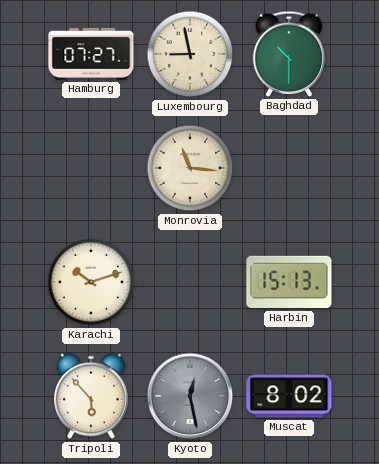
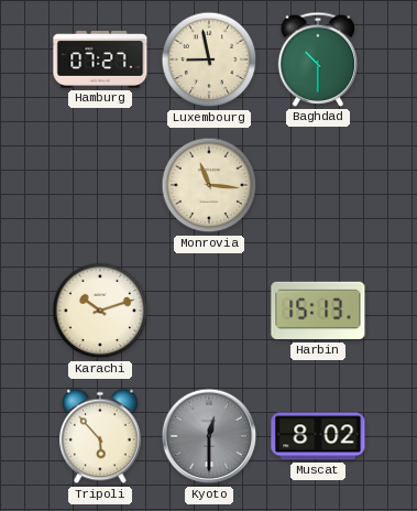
Kyoto: 12:28 -> 12:30 (209, 436)
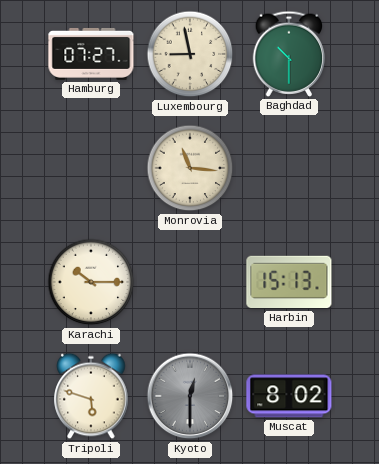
Karachi: 10:12 -> 10:15 (91, 282)
Tripoli: 5:53 -> 5:48 (91, 396)
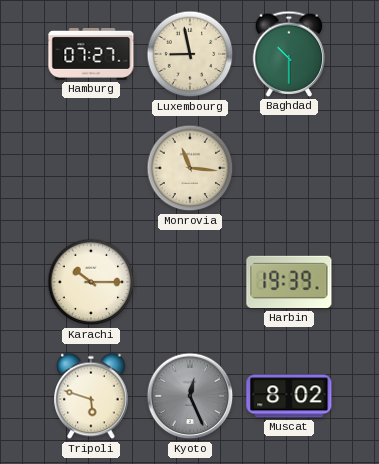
Harbin: 15:13 -> 19:39 (289, 282)
Kyoto: 12:30 -> 12:26 (190, 396)
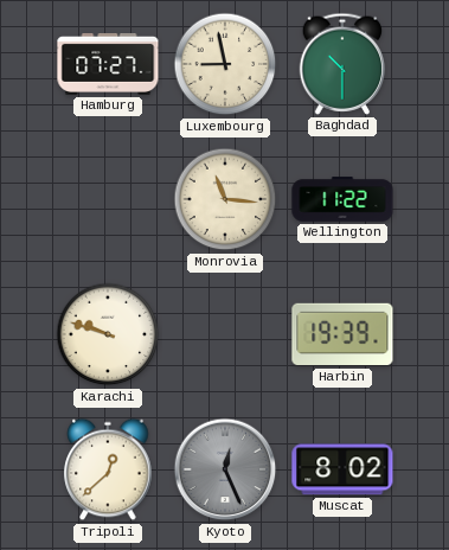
Wellington: none -> 11:22 (342, 199)
Karachi: 10:15 -> 9:48 (108, 334)
Tripoli: 5:48 -> 12:38 (108, 469)
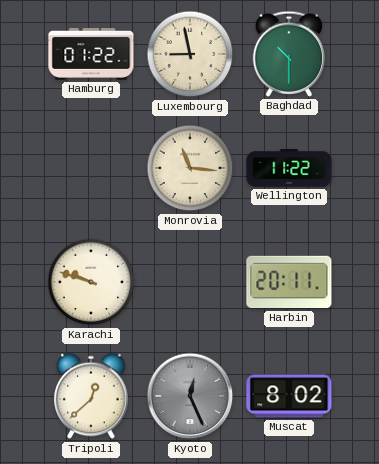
Hamburg: 07:27 -> 01:22 (91, 54)
Harbin: 19:39 -> 20:11 (289, 282)
